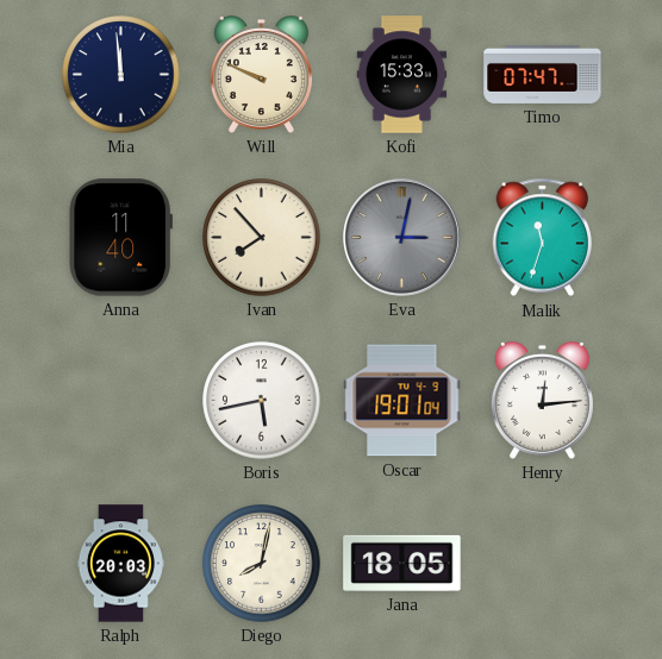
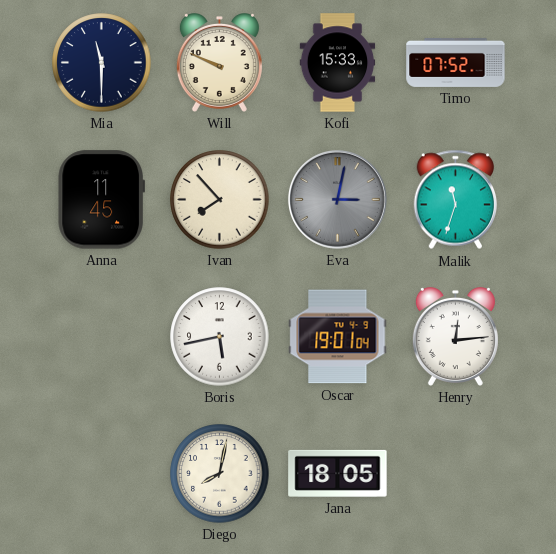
Mia: 11:59 -> 11:30 (102, 63)
Timo: 07:47 -> 07:52 (456, 62)
Anna: 11:40 -> 11:45 (101, 200)
Ralph: 20:03 -> none (120, 564)
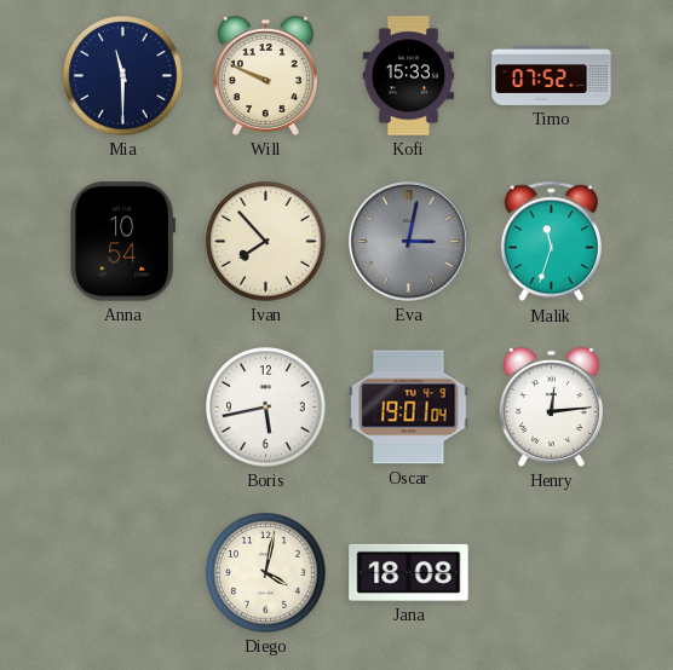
Anna: 11:45 -> 10:54 (122, 242)
Diego: 8:02 -> 4:02 (266, 573)
Jana: 18:05 -> 18:08 (409, 572)
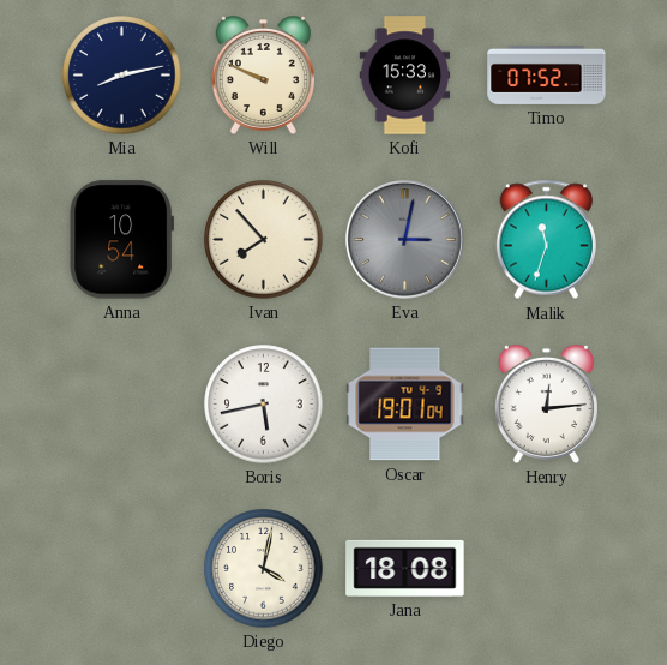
Mia: 11:30 -> 8:13 (122, 76)
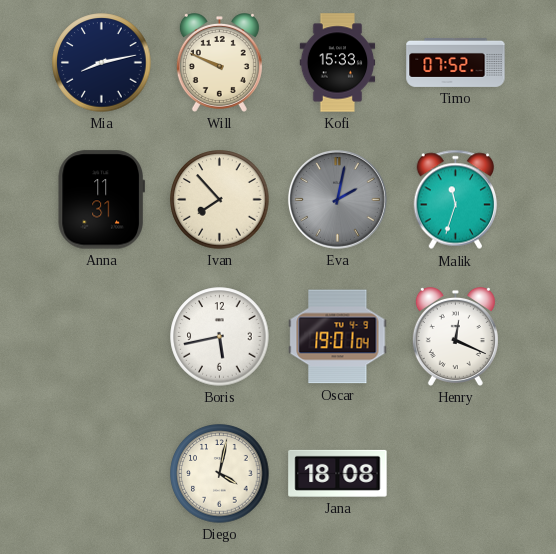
Anna: 10:54 -> 11:31 (101, 200)
Eva: 3:02 -> 2:02 (337, 199)
Henry: 12:14 -> 12:19 (455, 337)
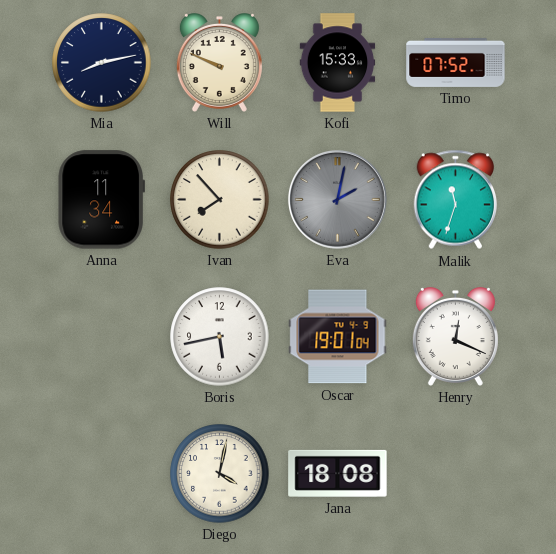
Anna: 11:31 -> 11:34 (101, 200)
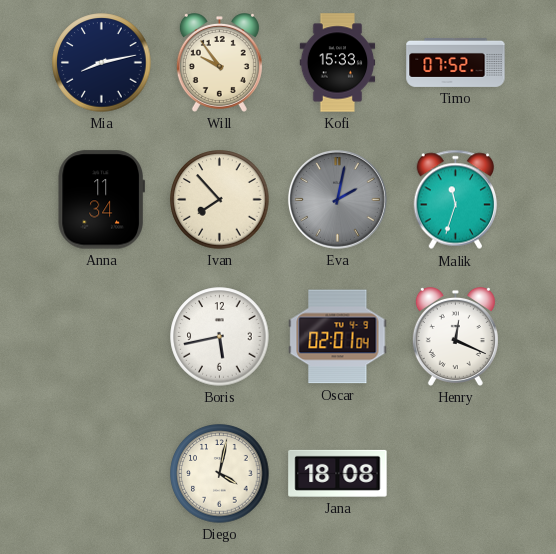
Will: 9:49 -> 9:54 (219, 63)
Oscar: 19:01 -> 02:01 (338, 337)
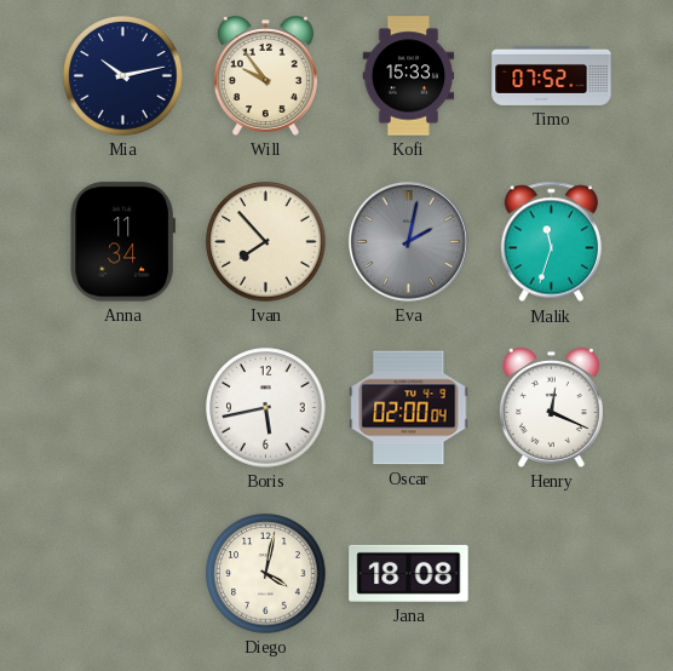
Mia: 8:13 -> 10:13 (123, 76)
Oscar: 02:01 -> 02:00 (409, 408)
